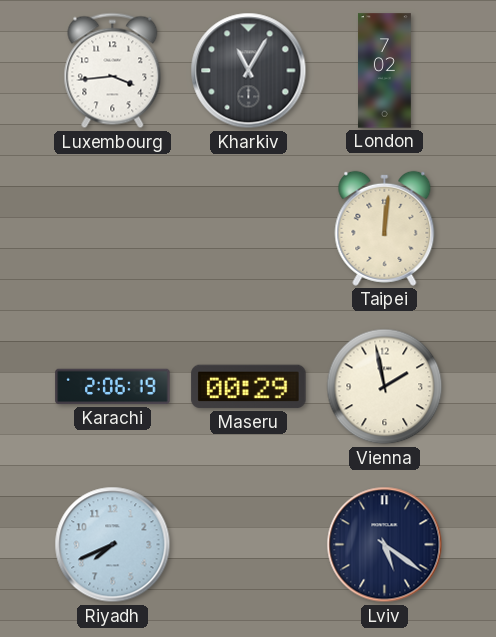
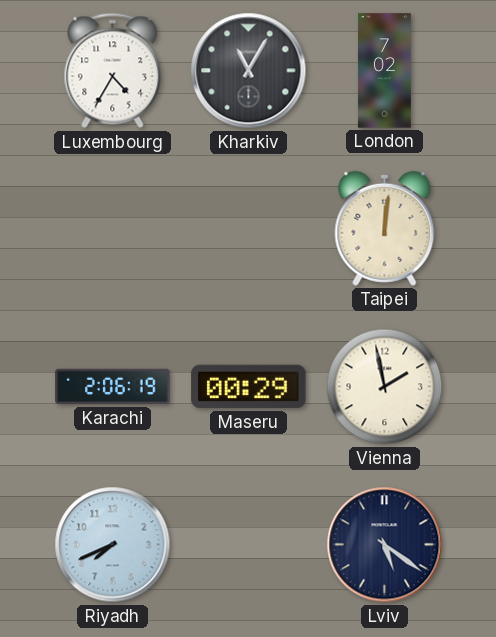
Luxembourg: 3:44 -> 4:35 (113, 71)
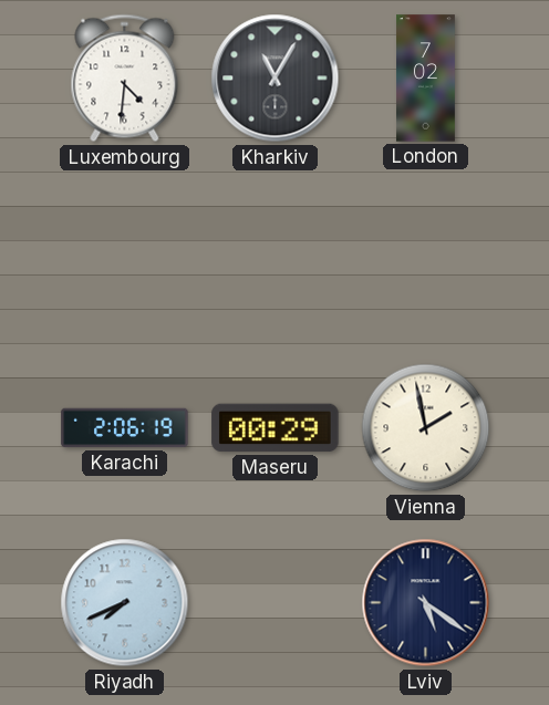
Luxembourg: 4:35 -> 4:31 (125, 79)
Taipei: 12:01 -> none (385, 228)
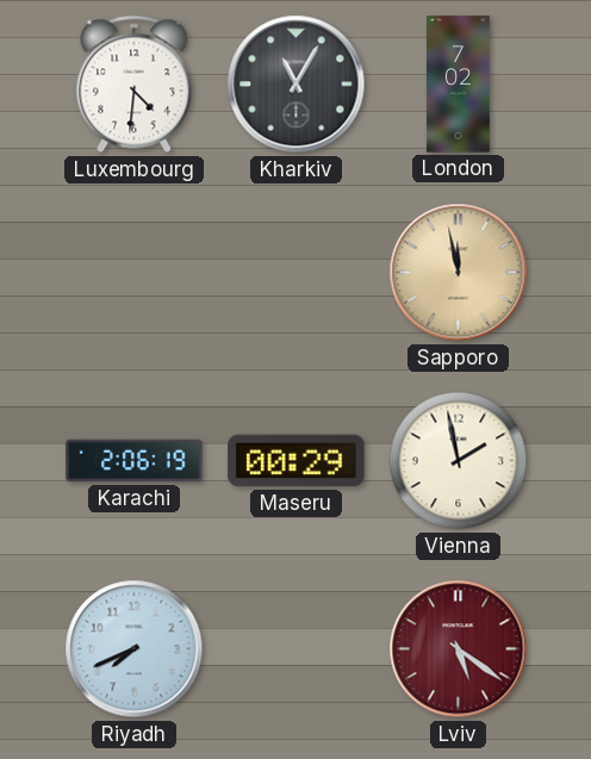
Sapporo: none -> 11:58 (459, 273)
Lviv dial: navy -> burgundy (459, 649)
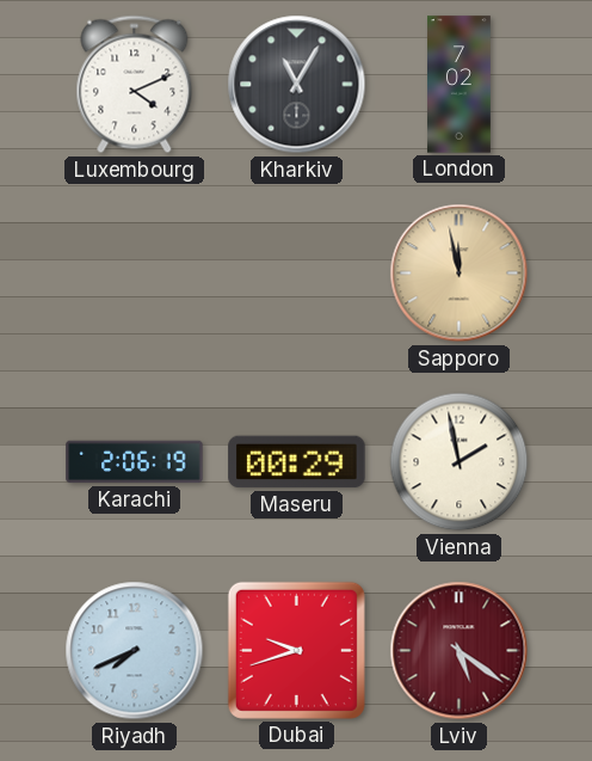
Luxembourg: 4:31 -> 4:11 (135, 85)
Dubai: none -> 9:42 (296, 650)
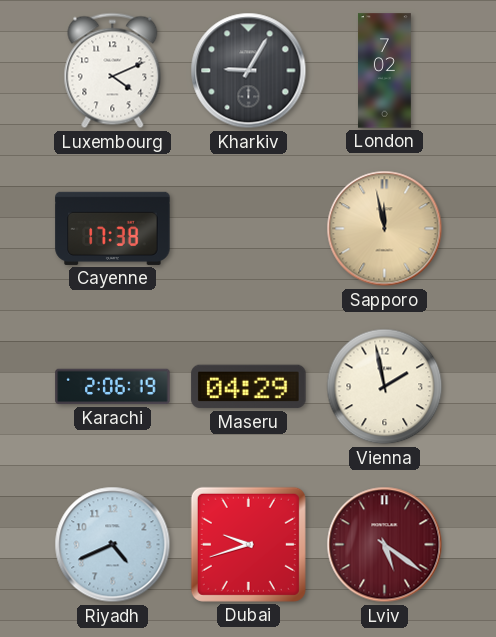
Kharkiv: 11:05 -> 9:05 (249, 71)
Cayenne: none -> 17:38 (113, 228)
Maseru: 00:29 -> 04:29 (249, 387)
Riyadh: 7:41 -> 4:41 (113, 545)
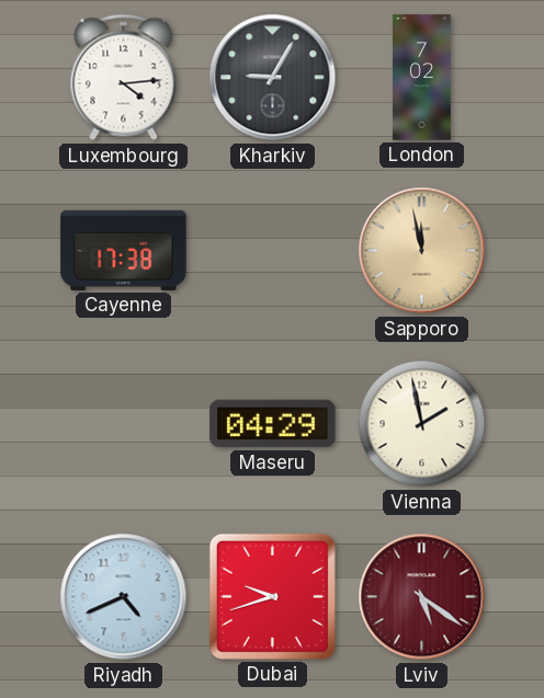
Luxembourg: 4:11 -> 4:14 (124, 78)
Karachi: 2:06 -> none (113, 387)
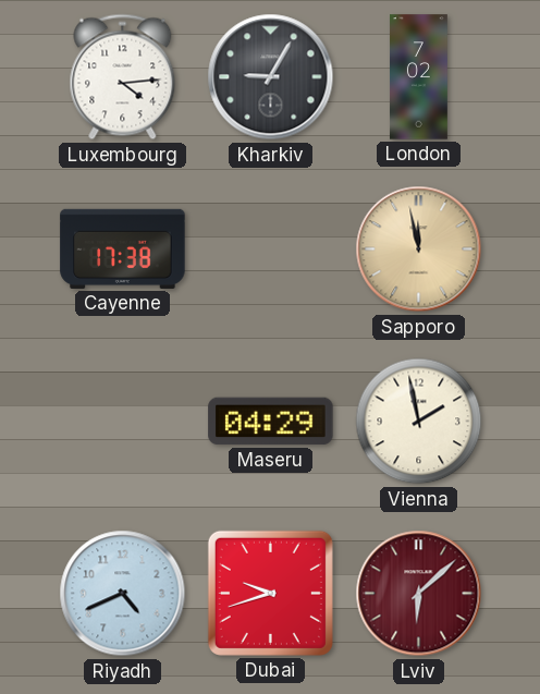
Lviv: 5:21 -> 6:08 (419, 594)
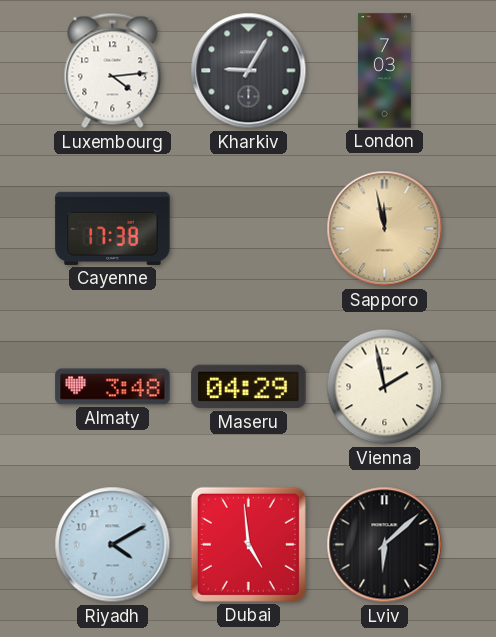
London: 7:02 -> 7:03 (385, 71)
Almaty: none -> 3:48 (113, 387)
Riyadh: 4:41 -> 4:10 (113, 545)
Dubai: 9:42 -> 4:59 (248, 544)
Lviv dial: burgundy -> black (385, 545)
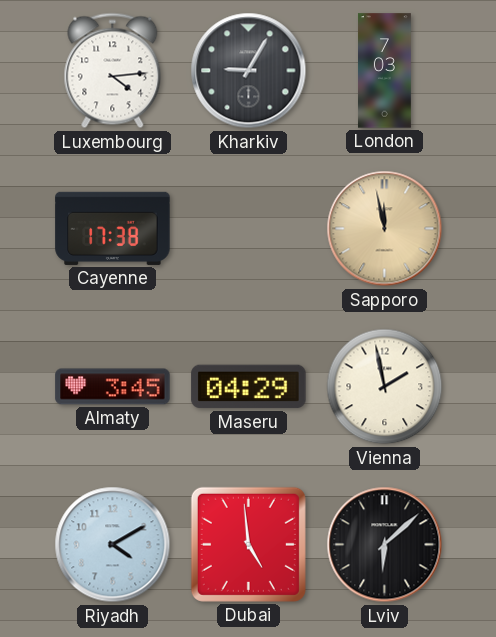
Almaty: 3:48 -> 3:45 (113, 387)
